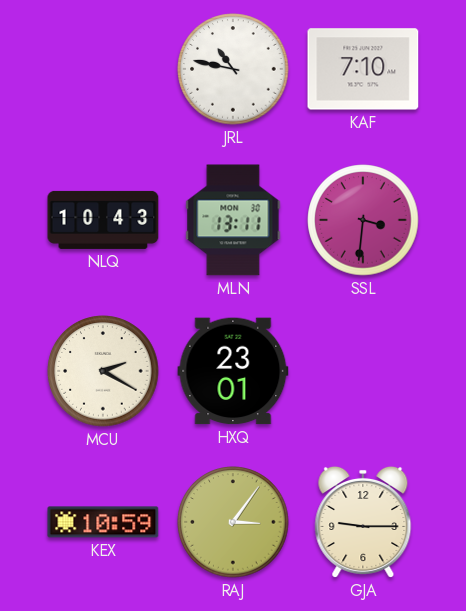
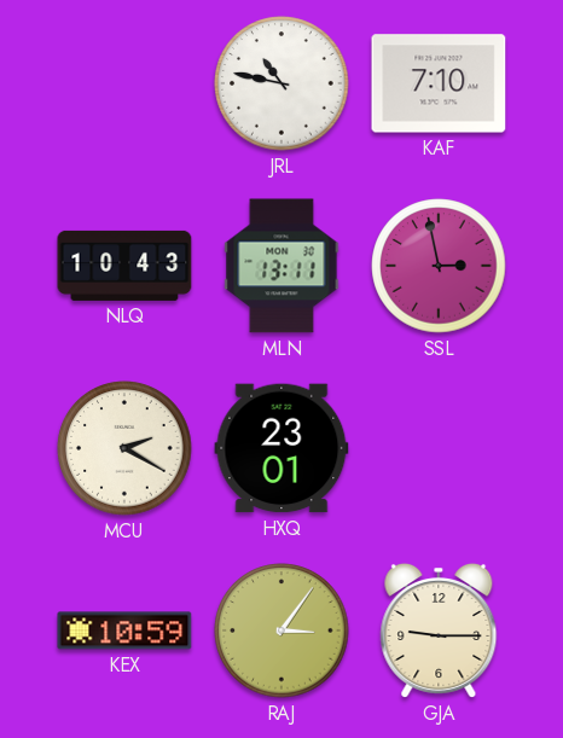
SSL: 3:31 -> 2:58 (439, 266)
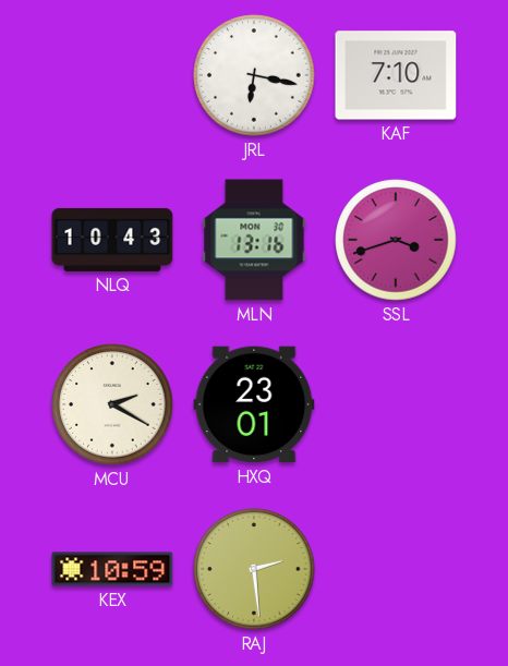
JRL: 10:47 -> 6:17 (254, 75)
MLN: 13:11 -> 13:16 (254, 240)
SSL: 2:58 -> 3:42 (396, 240)
RAJ: 3:06 -> 2:29 (254, 569)
GJA: 9:15 -> none (439, 631)
